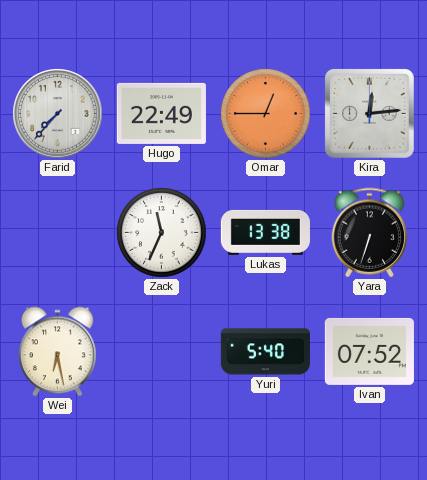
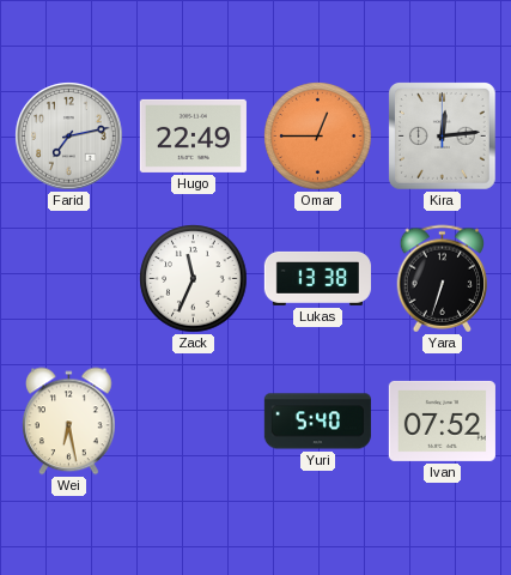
Farid: 7:37 -> 7:13 (69, 137)
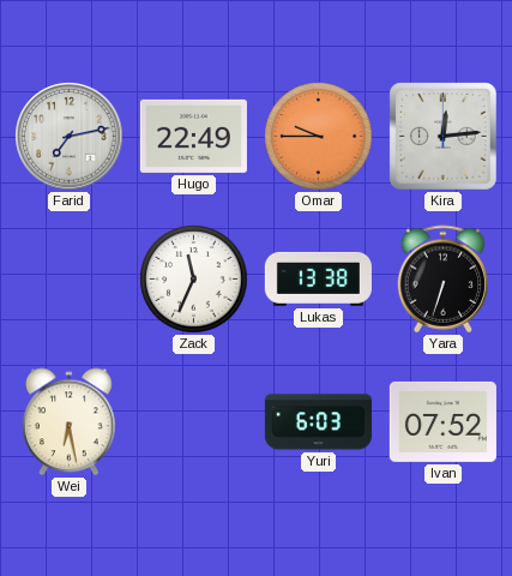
Omar: 12:45 -> 9:45 (319, 137)
Yuri: 5:40 -> 6:03 (318, 422)
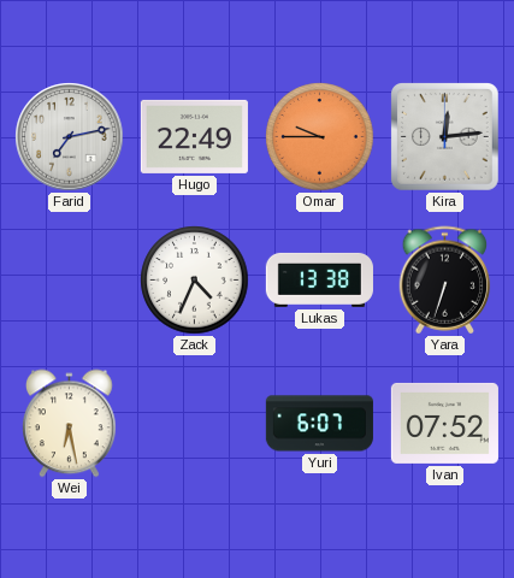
Zack: 11:34 -> 4:34 (195, 281)
Yuri: 6:03 -> 6:07 (319, 424)
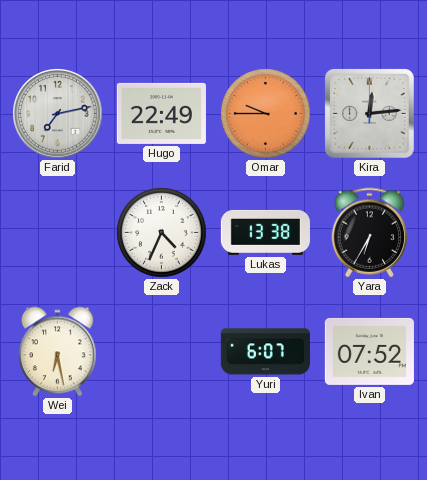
Yara: 6:33 -> 6:35 (370, 233)
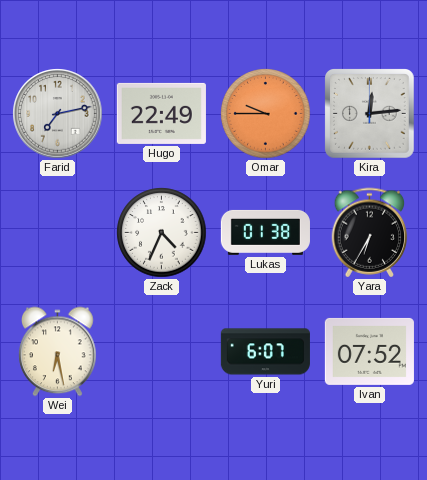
Lukas: 13:38 -> 01:38 (265, 232)
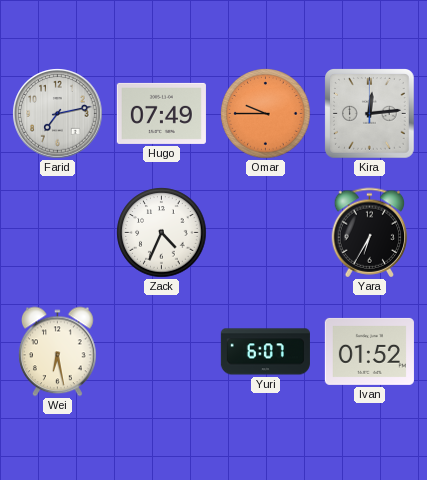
Hugo: 22:49 -> 07:49 (161, 113)
Lukas: 01:38 -> none (265, 232)
Ivan: 07:52 -> 01:52 (369, 351)
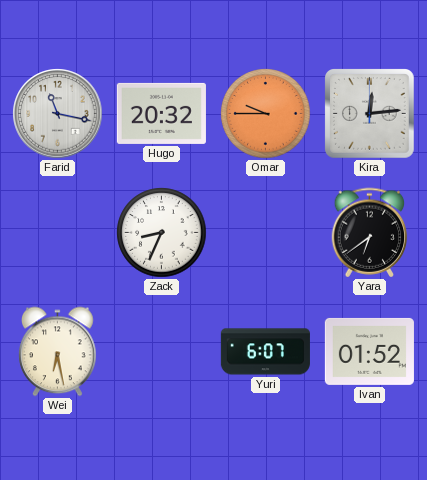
Farid: 7:13 -> 11:17 (58, 114)
Hugo: 07:49 -> 20:32 (161, 113)
Zack: 4:34 -> 8:34 (162, 233)
Yara: 6:35 -> 6:39 (370, 233)
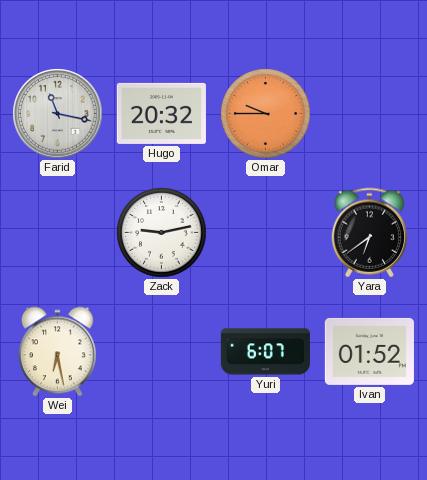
Kira: 12:14 -> none (370, 114)
Zack: 8:34 -> 9:13 (162, 233)
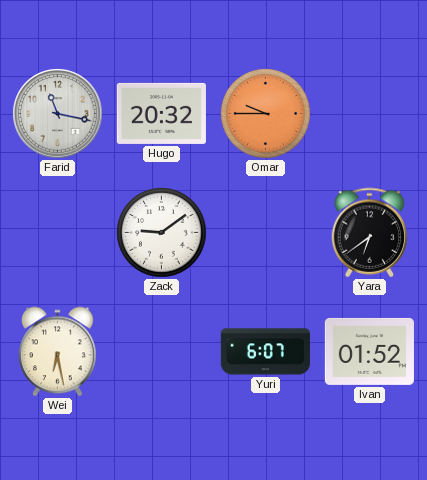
Zack: 9:13 -> 9:09 (162, 233)
